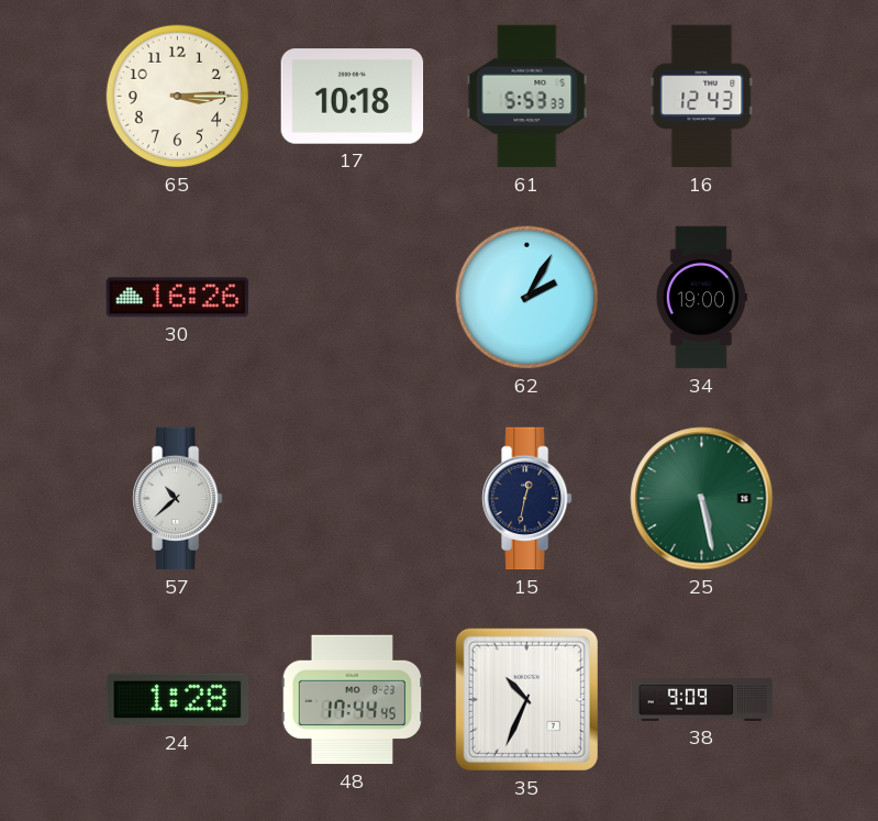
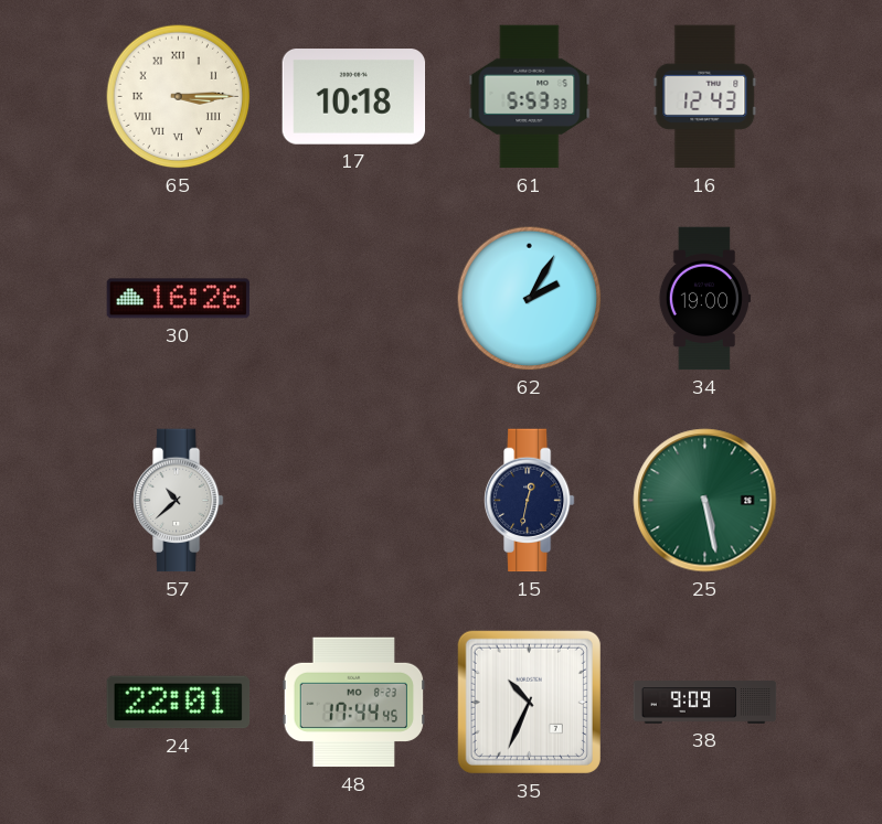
65 numerals: Arabic -> Roman (179, 97)
24: 1:28 -> 22:01 (179, 703)
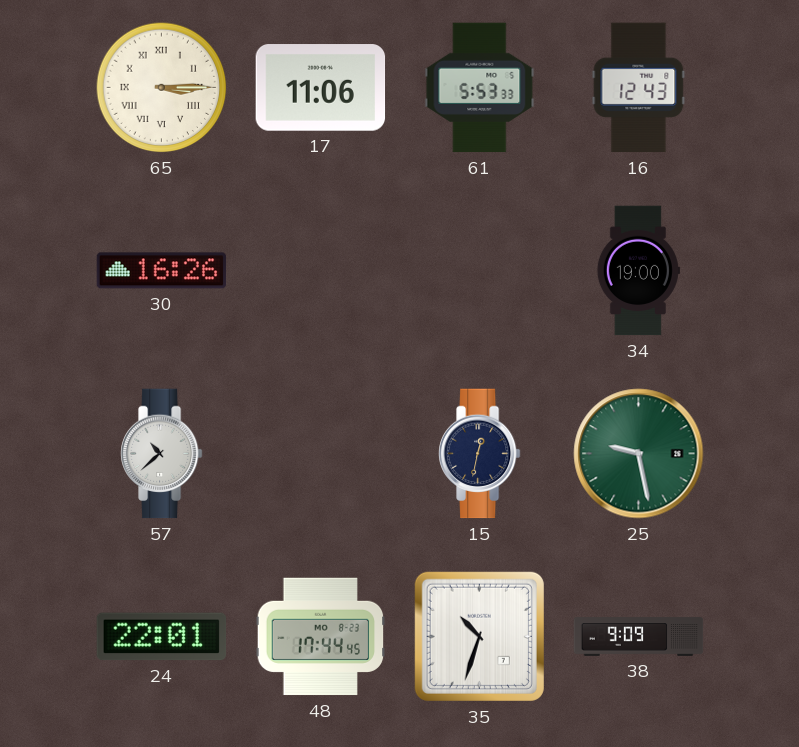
17: 10:18 -> 11:06 (321, 88)
62: 2:05 -> none (530, 299)
25: 5:28 -> 9:28 (639, 454)
35: 10:34 -> 10:33 (479, 636)
